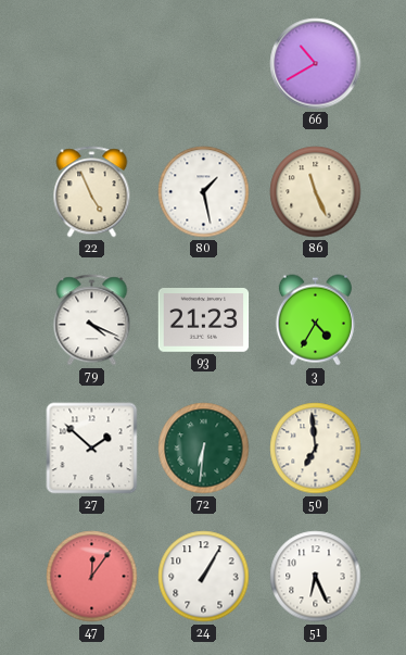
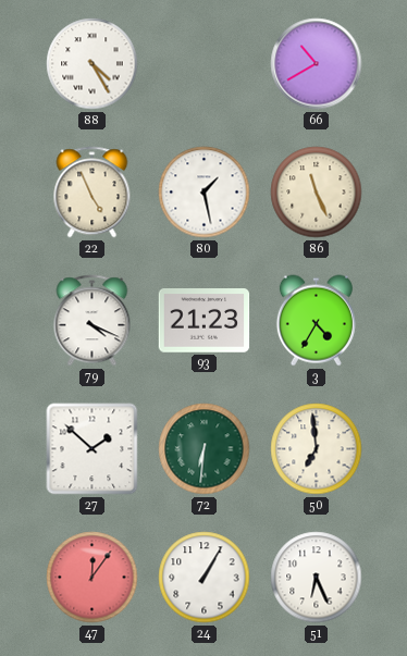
88: none -> 4:25 (92, 64)
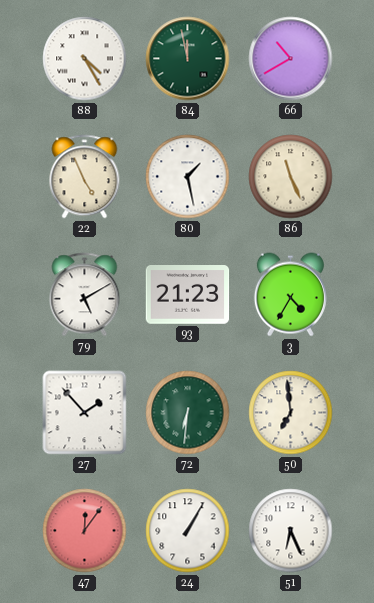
84: none -> 11:58 (188, 59)
79: 4:19 -> 5:10 (85, 295)
27: 1:52 -> 1:53 (85, 413)
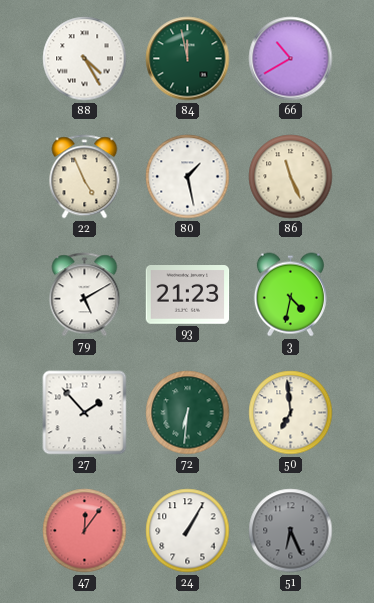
3: 4:35 -> 4:32 (290, 295)
51 dial: white -> grey (291, 531)
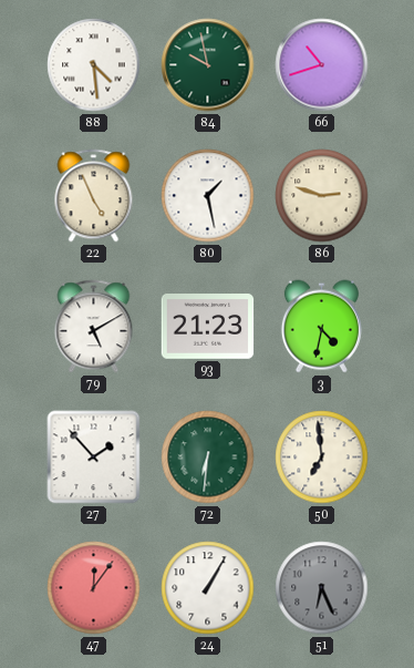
88: 4:25 -> 4:29 (94, 65)
84: 11:58 -> 9:58 (208, 65)
66: 10:40 -> 10:42 (322, 65)
86: 11:26 -> 2:48 (322, 196)
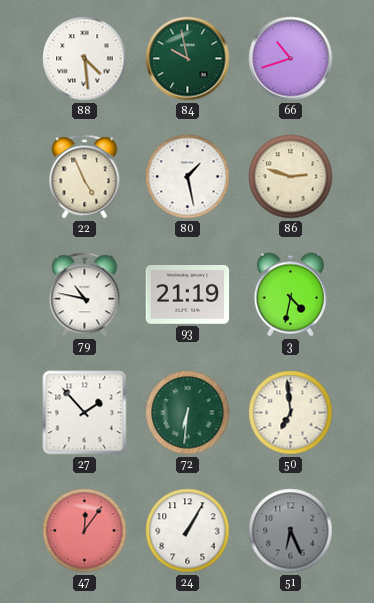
79: 5:10 -> 10:47 (85, 295)
93: 21:23 -> 21:19 (188, 295)
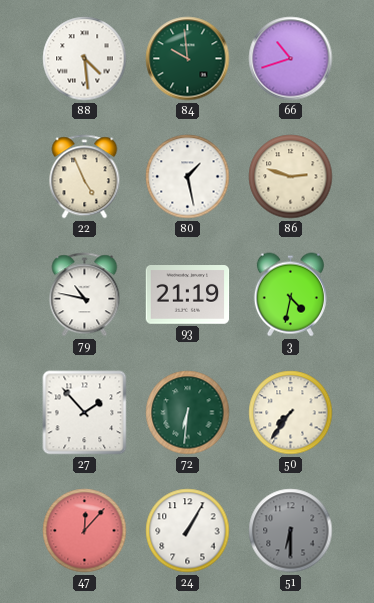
84: 9:58 -> 9:59 (188, 59)
50: 6:59 -> 7:36 (291, 413)
47: 12:06 -> 12:07 (85, 531)
51: 6:26 -> 6:30 (291, 531)
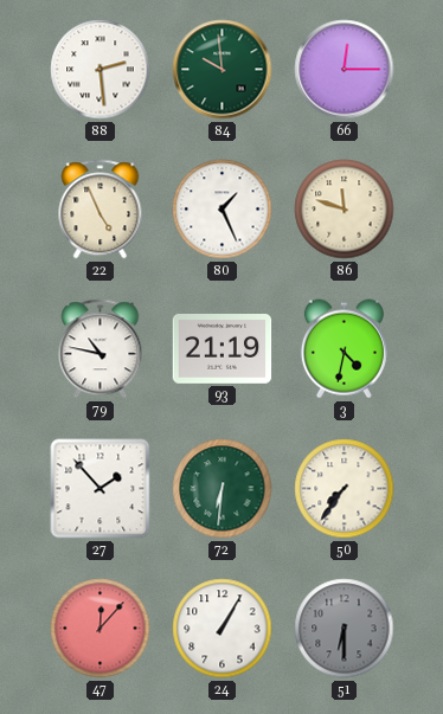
88: 4:29 -> 2:29 (101, 70)
66: 10:42 -> 12:15 (345, 70)
80: 1:28 -> 1:26 (223, 210)
86: 2:48 -> 11:48 (345, 210)
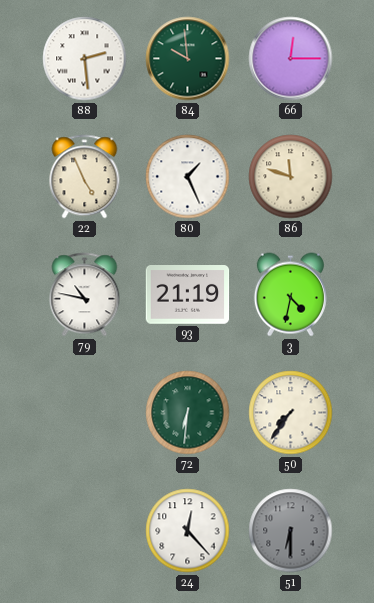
27: 1:53 -> none (101, 489)
47: 12:07 -> none (101, 629)
24: 1:05 -> 12:23 (188, 531)
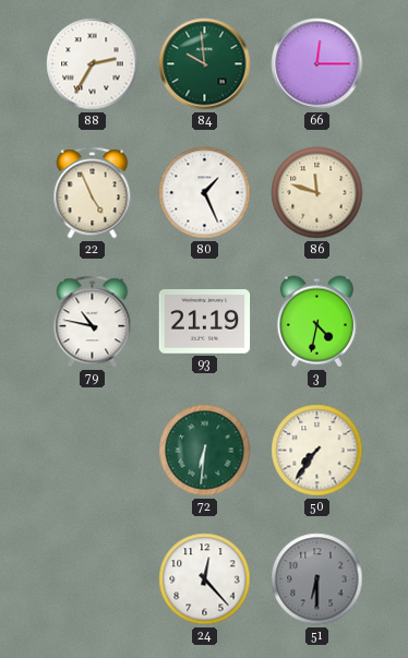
88: 2:29 -> 2:35 (93, 64)
